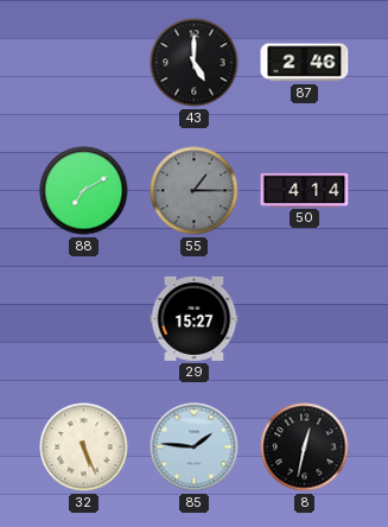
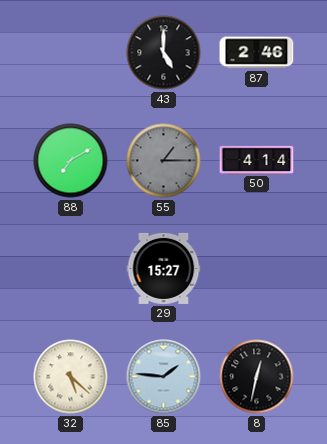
32: 5:26 -> 5:22 (71, 377)
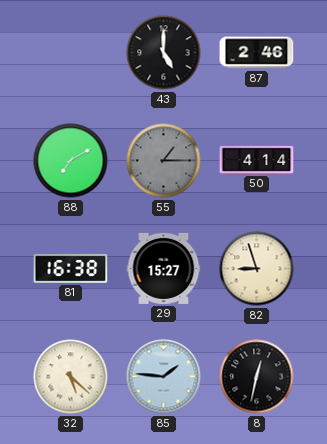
81: none -> 16:38 (71, 268)
82: none -> 8:57 (257, 269)
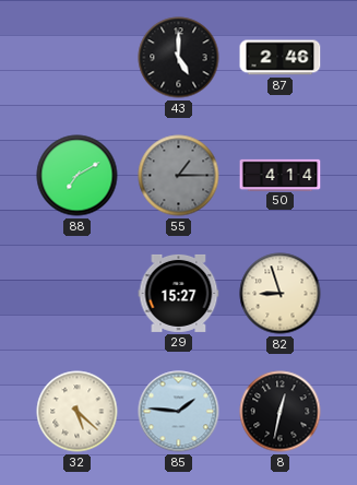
81: 16:38 -> none (71, 268)
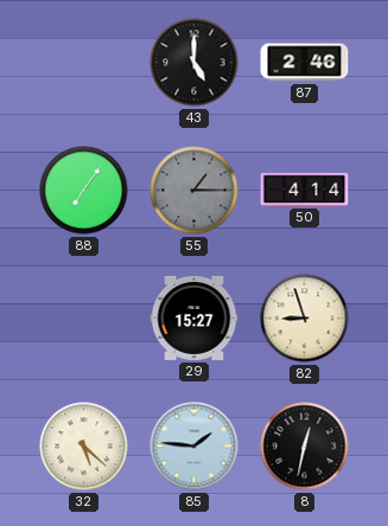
88: 7:10 -> 7:06 (84, 191)
